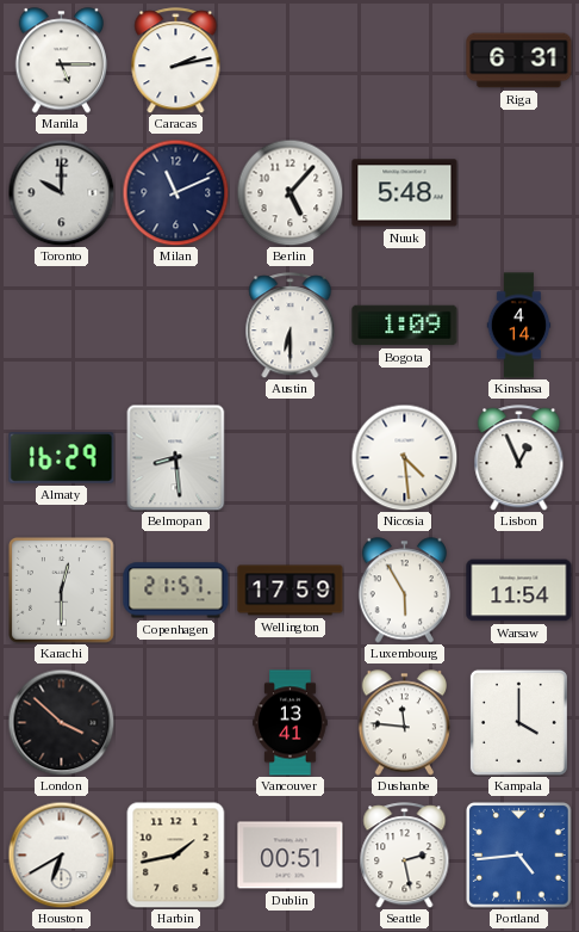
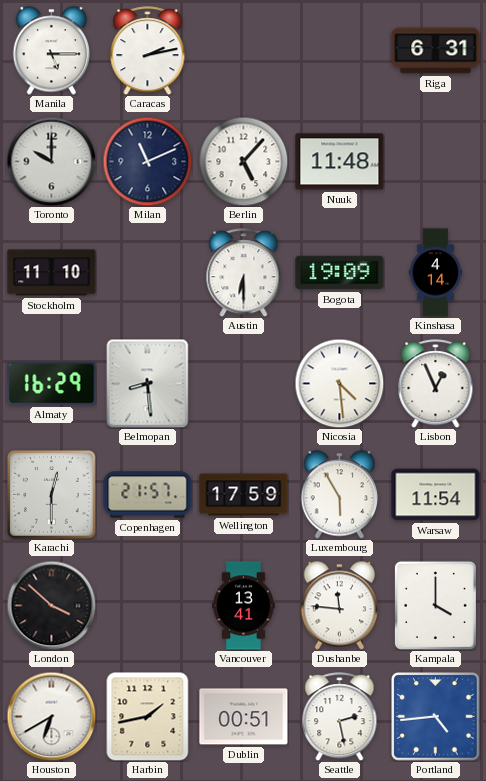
Nuuk: 5:48 -> 11:48 (340, 162)
Stockholm: none -> 11:10 (52, 273)
Bogota: 1:09 -> 19:09 (340, 273)
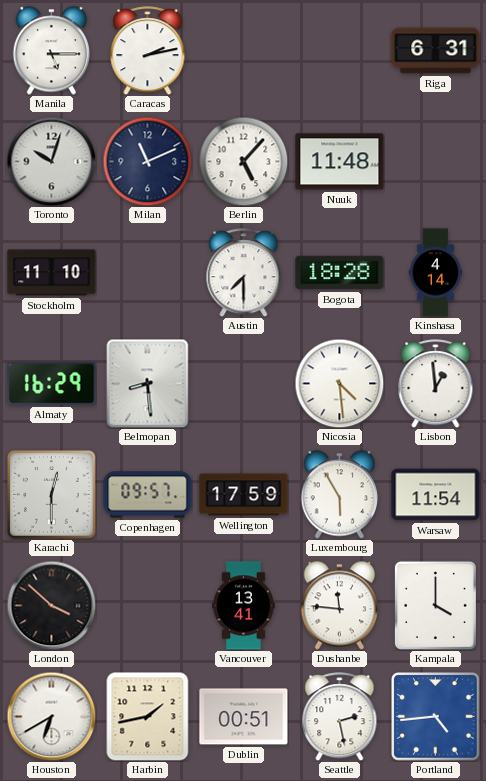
Toronto: 10:00 -> 10:03 (51, 161)
Austin: 6:30 -> 7:30 (244, 273)
Bogota: 19:09 -> 18:28 (340, 273)
Lisbon: 12:56 -> 12:59 (436, 384)
Copenhagen: 21:57 -> 09:57 (148, 495)
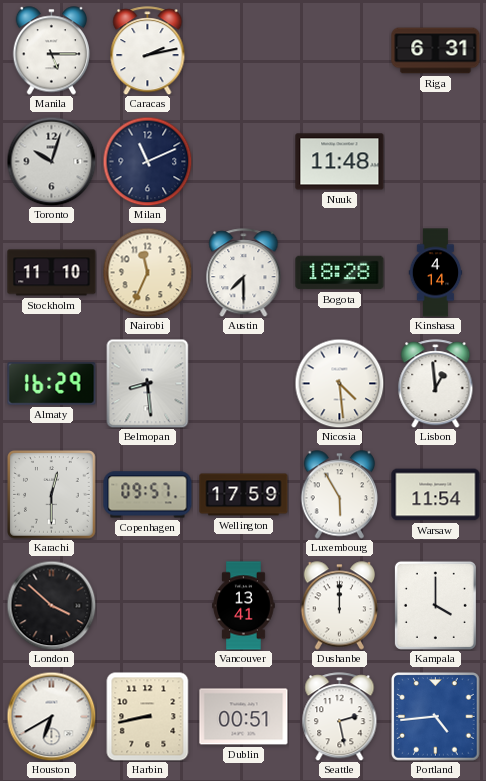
Berlin: 5:07 -> none (243, 161)
Nairobi: none -> 11:34 (147, 272)
Dushanbe: 11:46 -> 12:00 (340, 606)
Harbin: 1:43 -> 8:43 (148, 716)
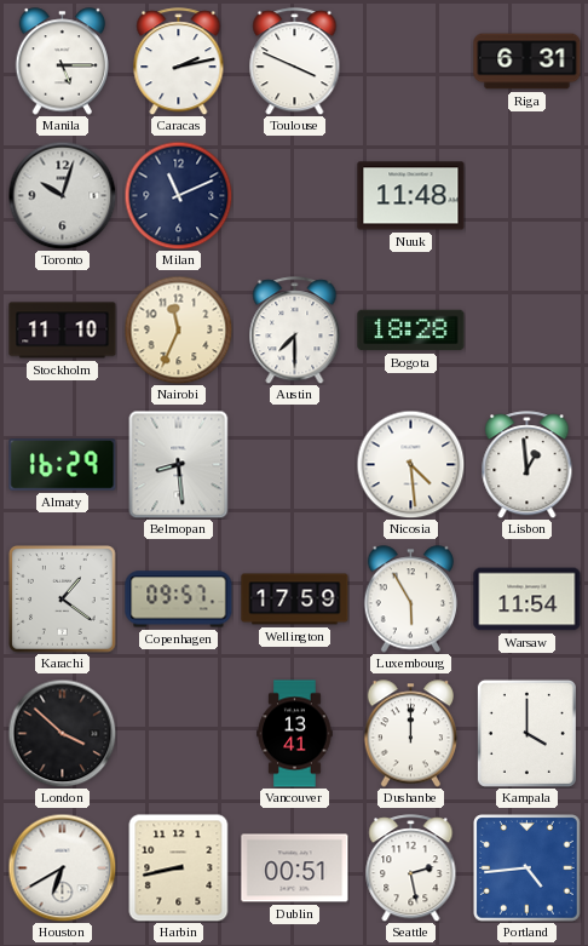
Toulouse: none -> 3:49 (295, 62)
Kinshasa: 4:14 -> none (436, 273)
Karachi: 12:30 -> 1:21 (63, 600)
